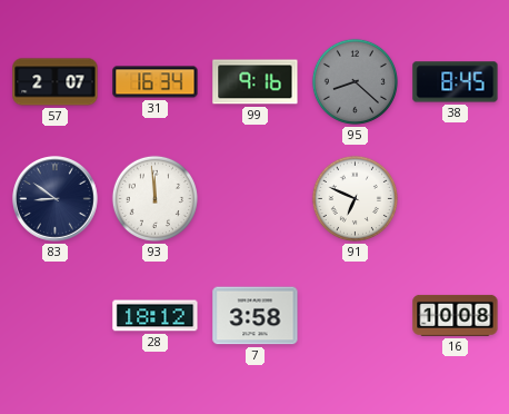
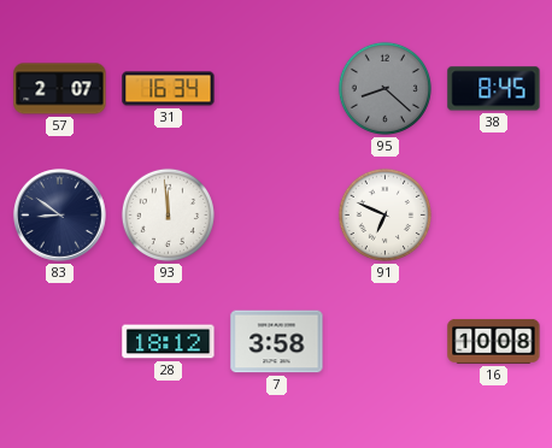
99: 9:16 -> none (256, 82)
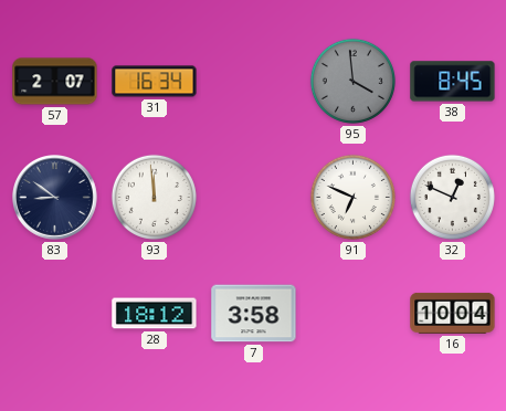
95: 8:22 -> 3:59 (352, 81)
32: none -> 12:49 (452, 197)
16: 10:08 -> 10:04 (453, 313)
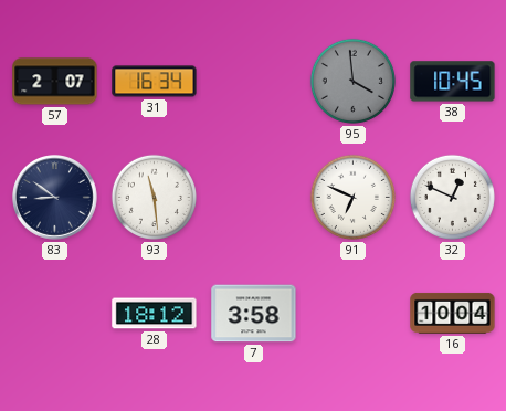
38: 8:45 -> 10:45 (453, 82)
93: 11:59 -> 11:29 (154, 197)
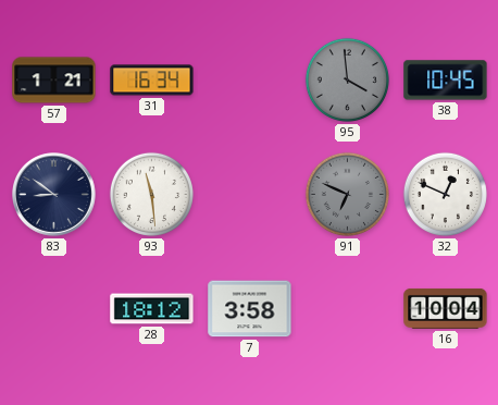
57: 2:07 -> 1:21 (54, 81)
91 dial: white -> grey (347, 194)
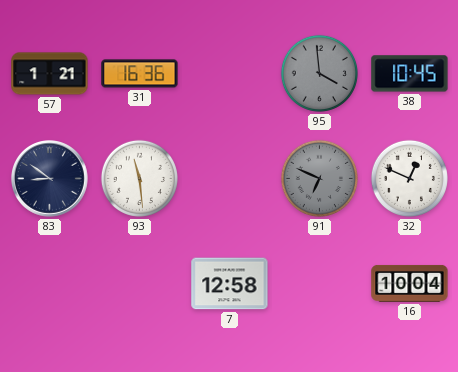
31: 16:34 -> 16:36 (140, 74)
28: 18:12 -> none (152, 309)
7: 3:58 -> 12:58 (230, 284)
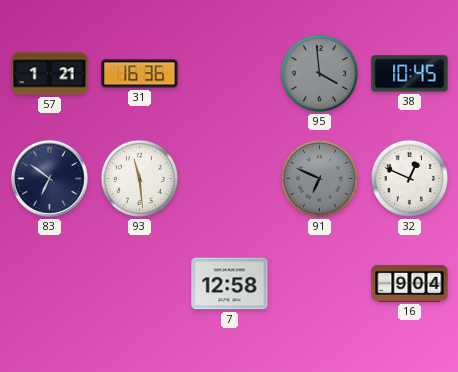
83: 8:51 -> 6:51 (50, 179)
16: 10:04 -> 9:04 (410, 283)
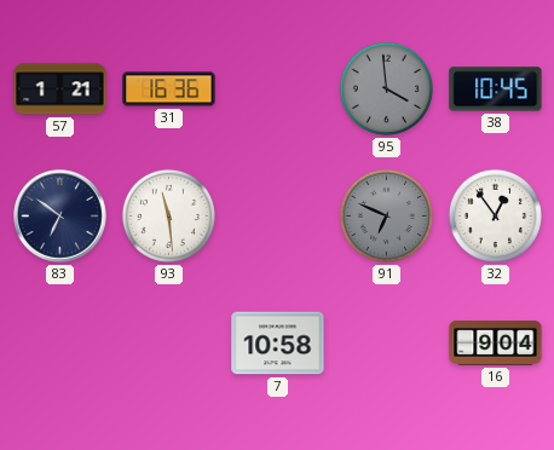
32: 12:49 -> 12:54 (495, 215)
7: 12:58 -> 10:58 (278, 344)
